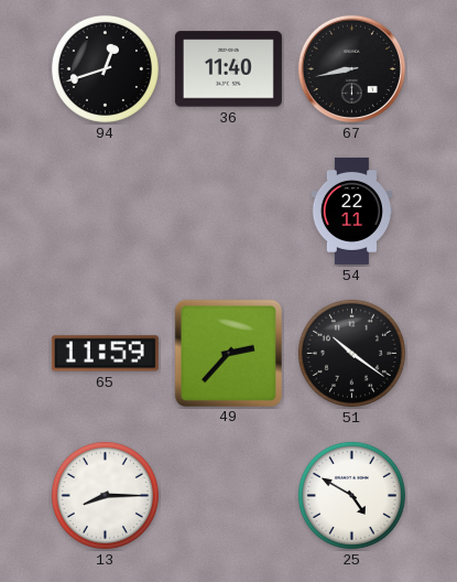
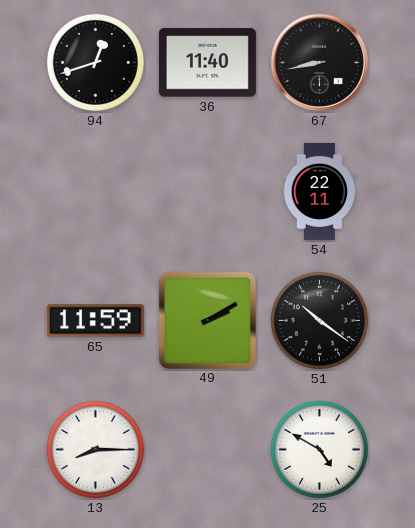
49: 2:37 -> 2:10 (207, 320)
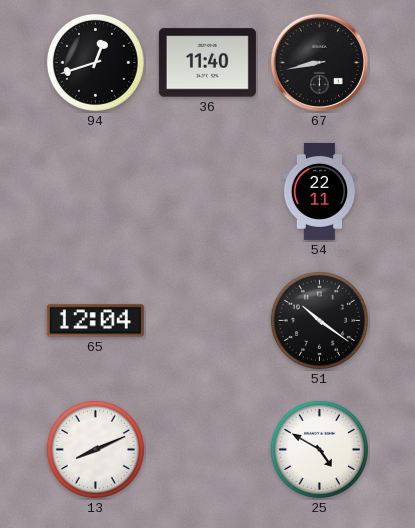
65: 11:59 -> 12:04 (95, 321)
49: 2:10 -> none (207, 320)
13: 8:15 -> 8:11 (95, 449)
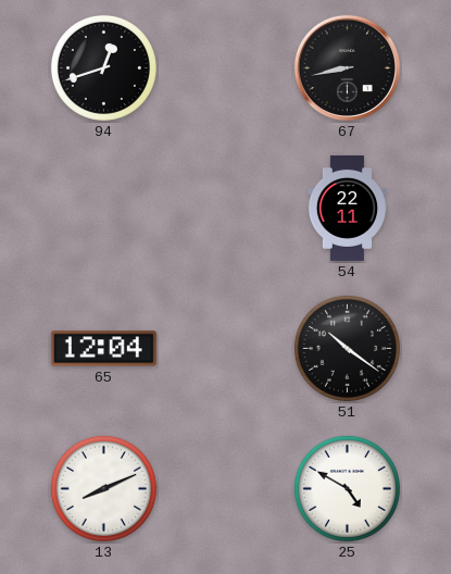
36: 11:40 -> none (207, 63)
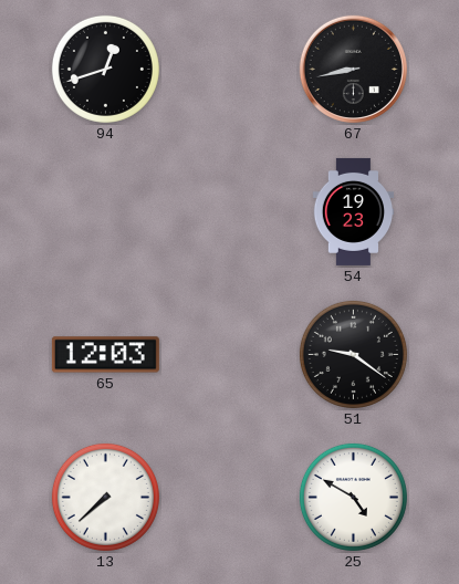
54: 22:11 -> 19:23 (354, 211)
65: 12:04 -> 12:03 (105, 355)
51: 10:21 -> 9:21 (353, 354)
13: 8:11 -> 7:38 (105, 497)
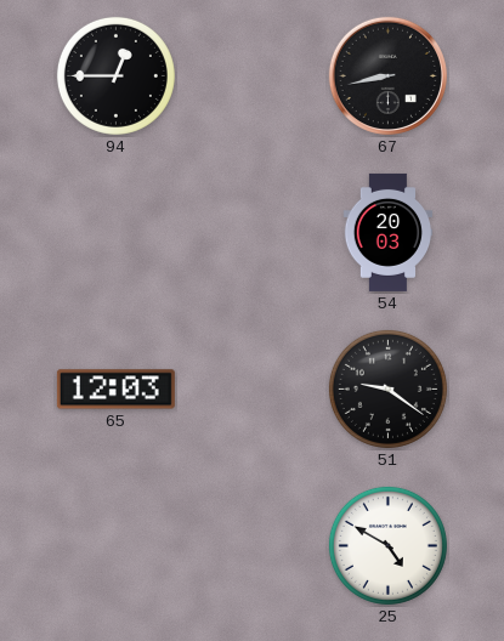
94: 12:42 -> 12:45 (115, 75)
54: 19:23 -> 20:03 (389, 232)
13: 7:38 -> none (105, 497)
